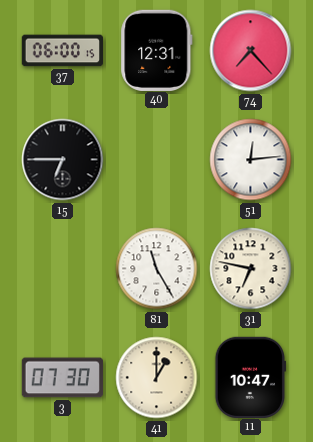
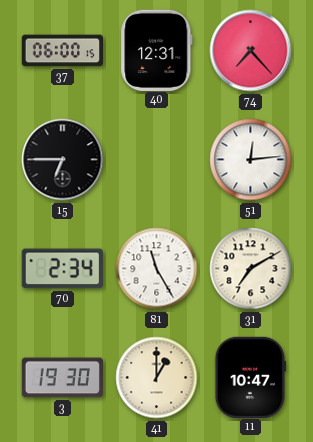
70: none -> 2:34 (62, 269)
31: 6:47 -> 7:10 (251, 269)
3: 07:30 -> 19:30 (62, 378)
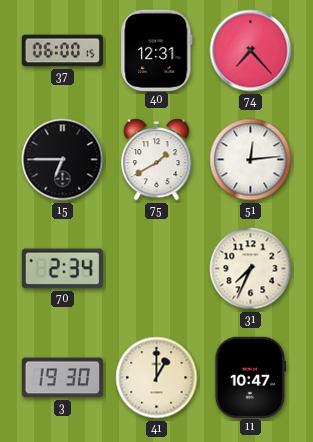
75: none -> 1:40 (157, 160)
81: 11:25 -> none (157, 269)
31: 7:10 -> 7:34 (251, 269)
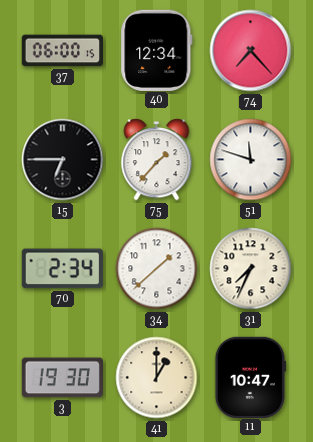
40: 12:31 -> 12:34 (157, 50)
75: 1:40 -> 1:37 (157, 160)
51: 12:14 -> 11:48 (251, 160)
34: none -> 1:38 (157, 269)
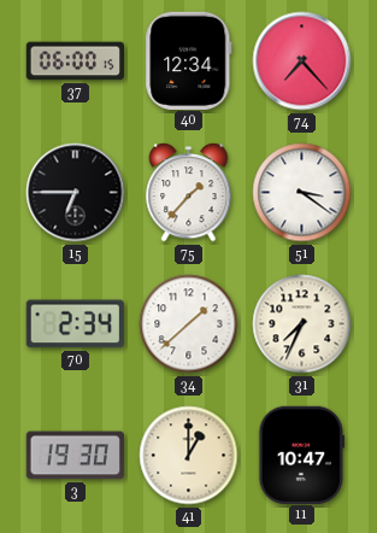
51: 11:48 -> 3:21 (302, 193)
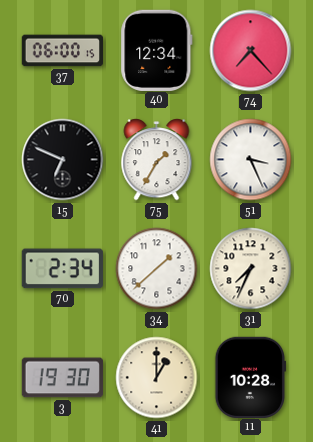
15: 6:45 -> 6:49 (63, 160)
75: 1:37 -> 1:35 (157, 160)
51: 3:21 -> 3:26 (251, 160)
11: 10:47 -> 10:28 (251, 377)
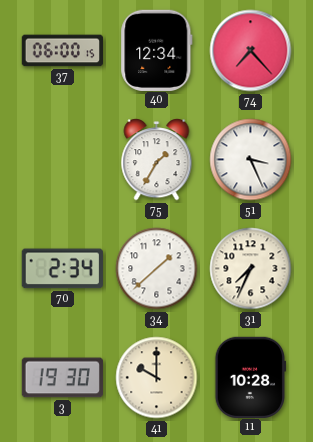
15: 6:49 -> none (63, 160)
41: 1:00 -> 10:00 (157, 378)
